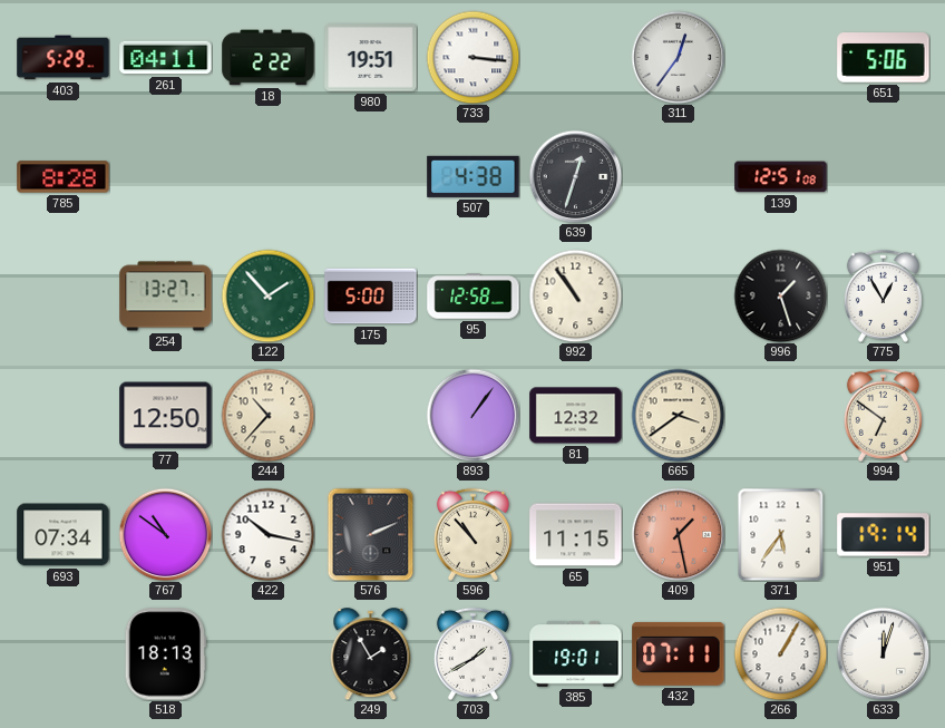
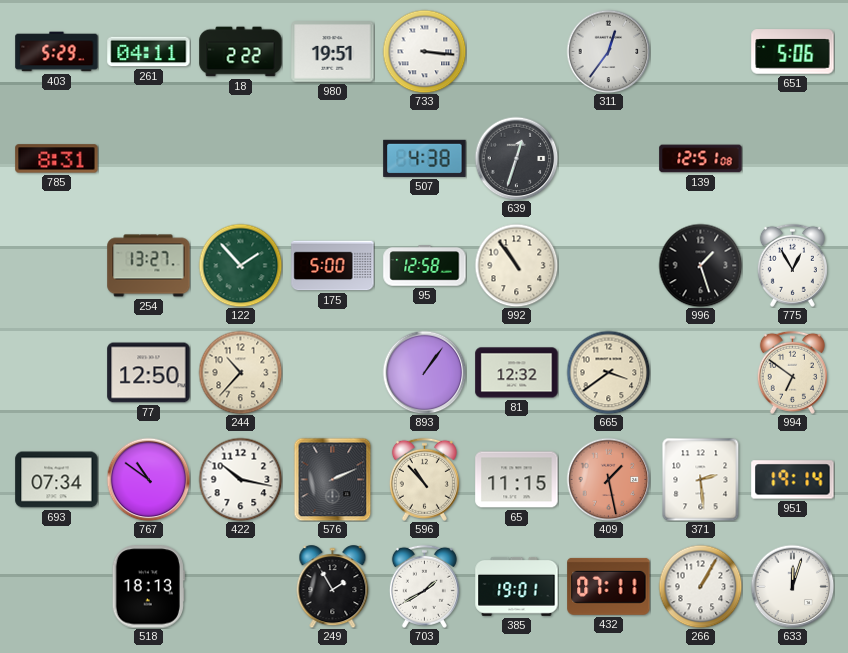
785: 8:28 -> 8:31 (57, 159)
371: 5:36 -> 2:29 (701, 479)
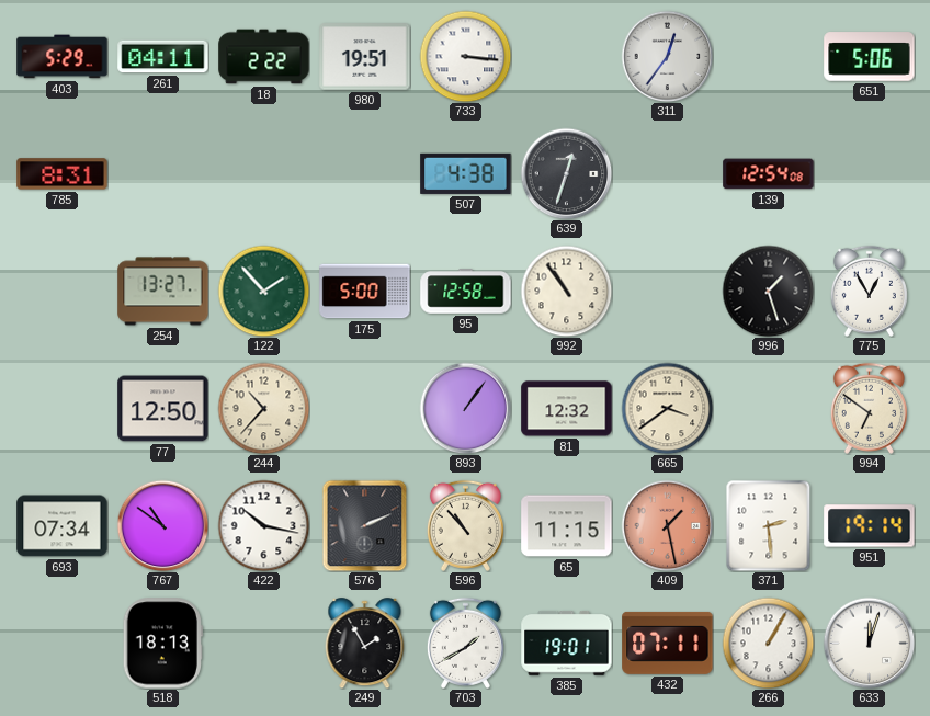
139: 12:51 -> 12:54 (769, 174)
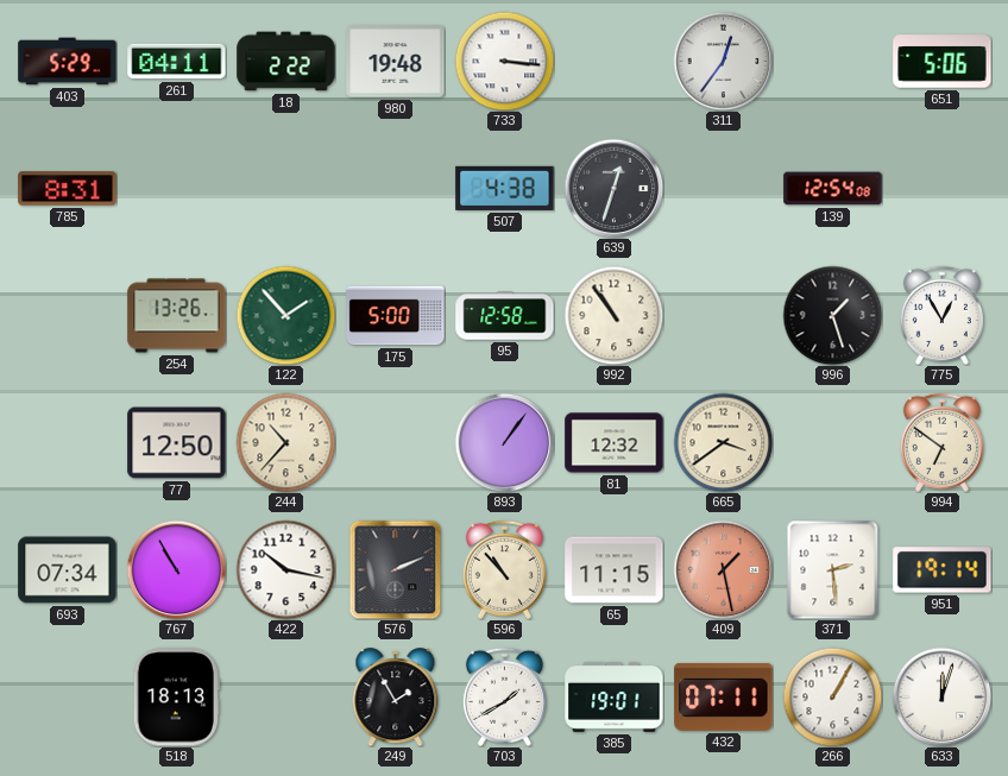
980: 19:51 -> 19:48 (396, 62)
254: 13:27 -> 13:26 (177, 316)
767: 10:51 -> 10:55 (176, 569)
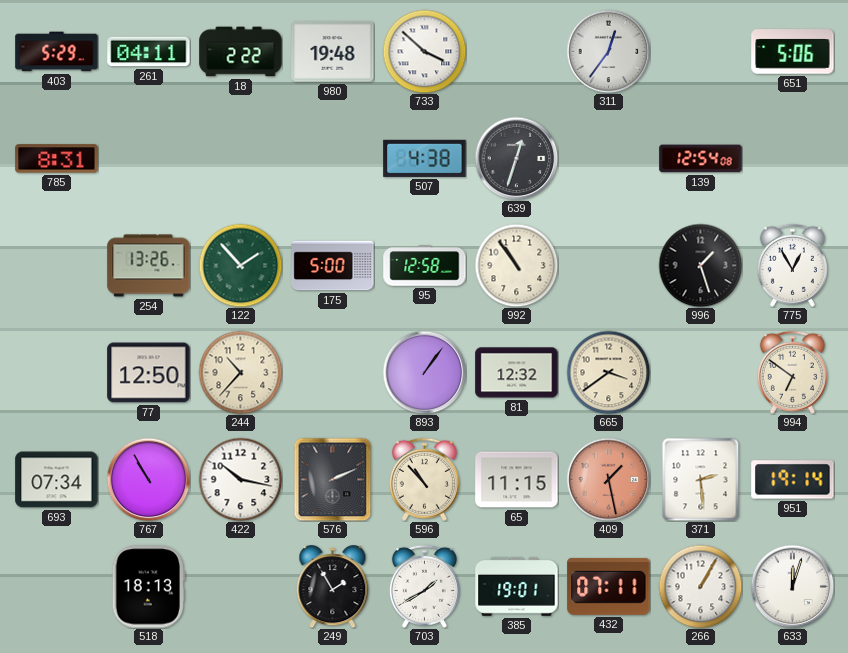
733: 3:16 -> 3:52 (424, 51)
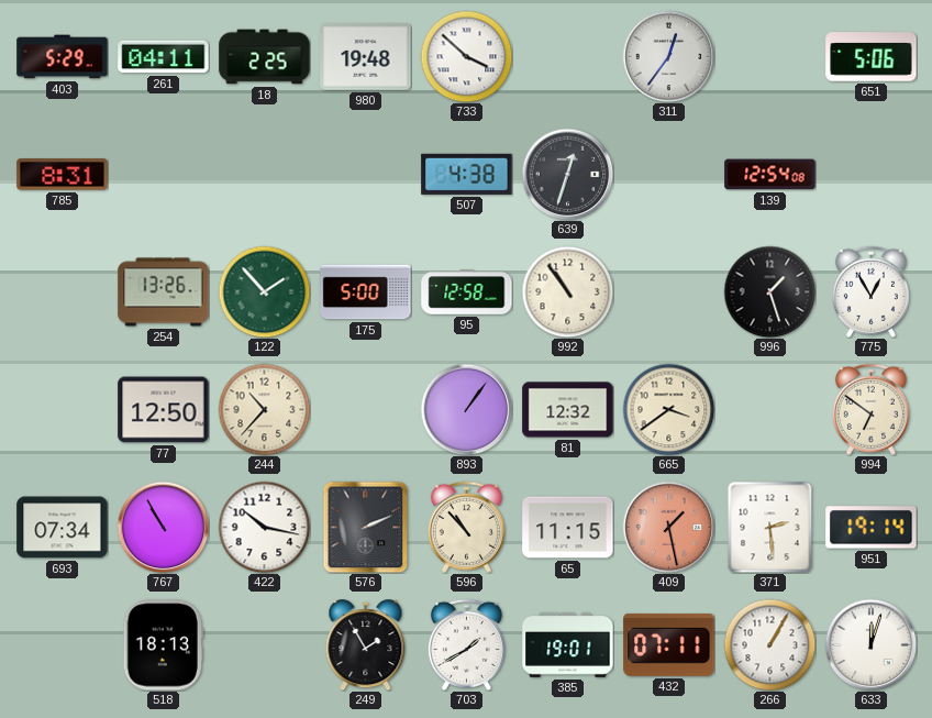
18: 2:22 -> 2:25 (265, 57)
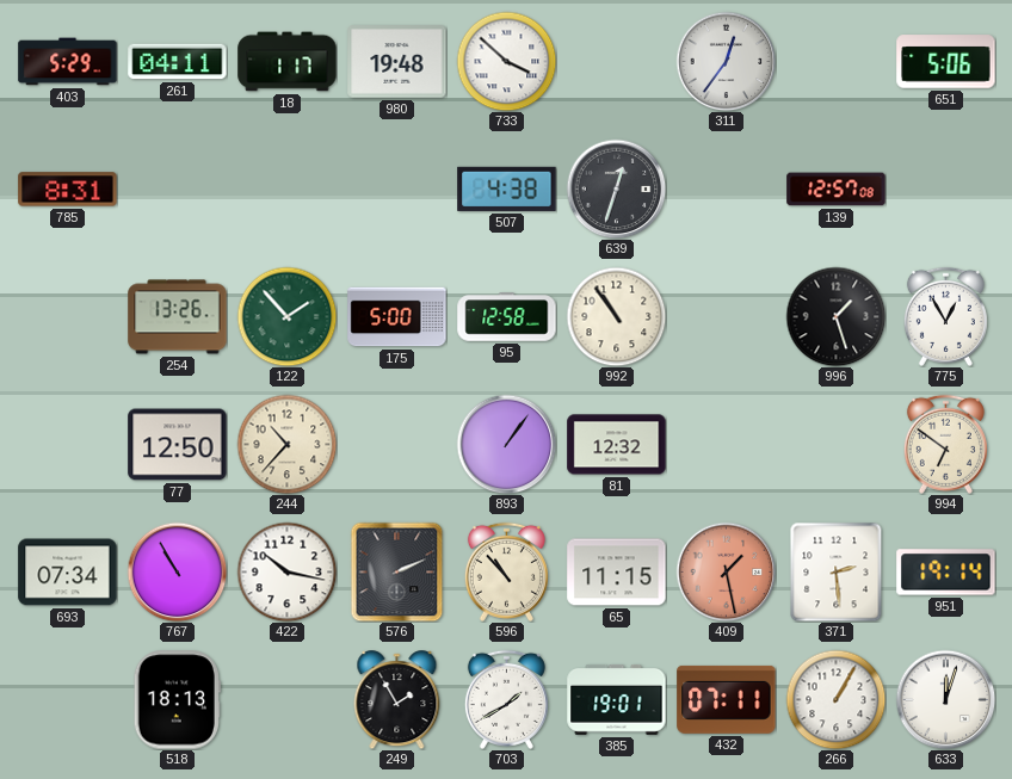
18: 2:25 -> 1:17 (288, 62)
139: 12:54 -> 12:57 (837, 190)
665: 3:39 -> none (668, 409)
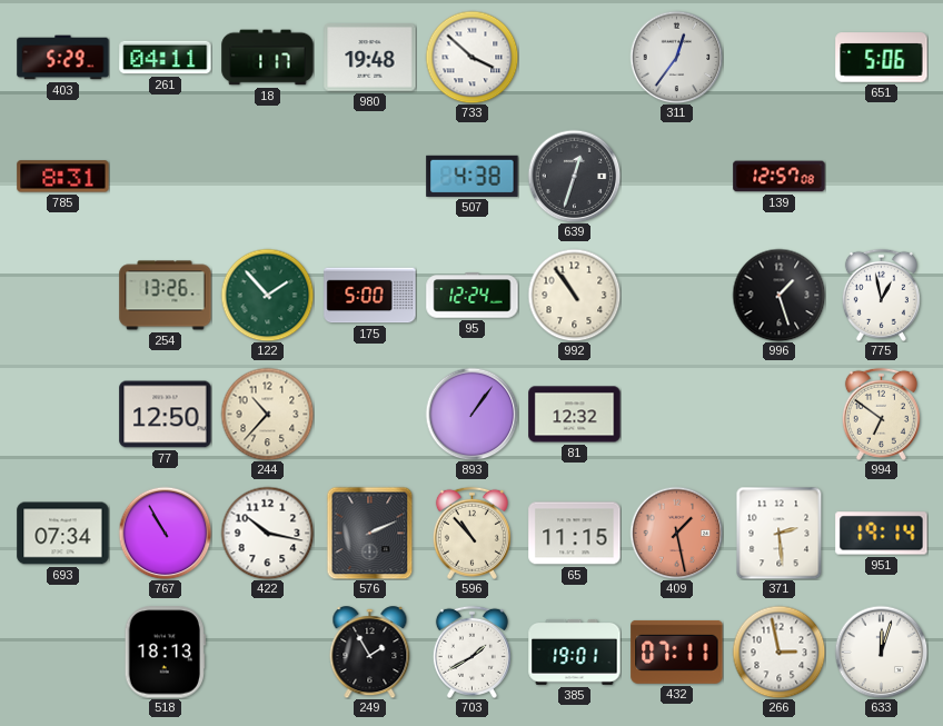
95: 12:58 -> 12:24 (473, 296)
775: 12:55 -> 12:58 (881, 295)
266: 1:05 -> 2:58 (778, 652)
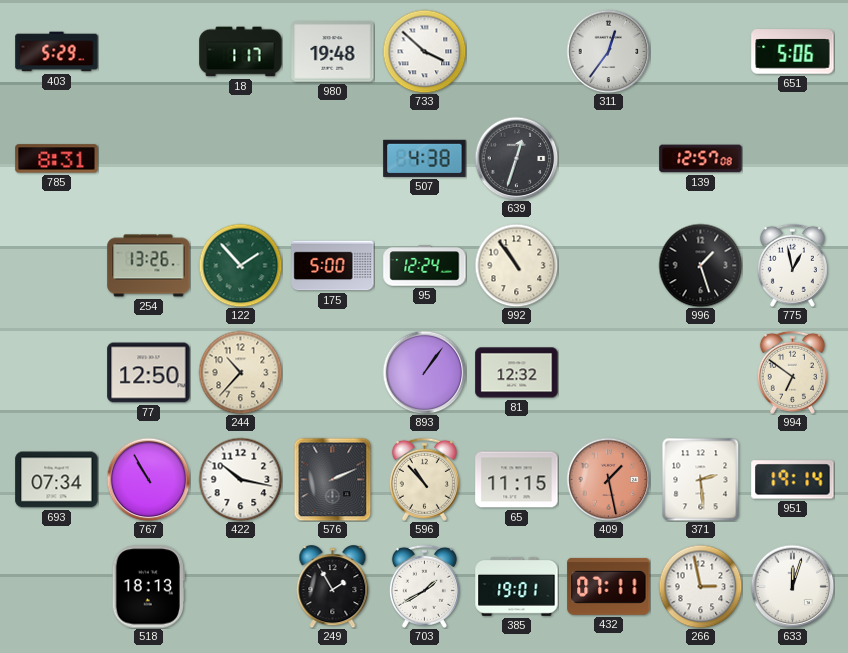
261: 04:11 -> none (166, 58)
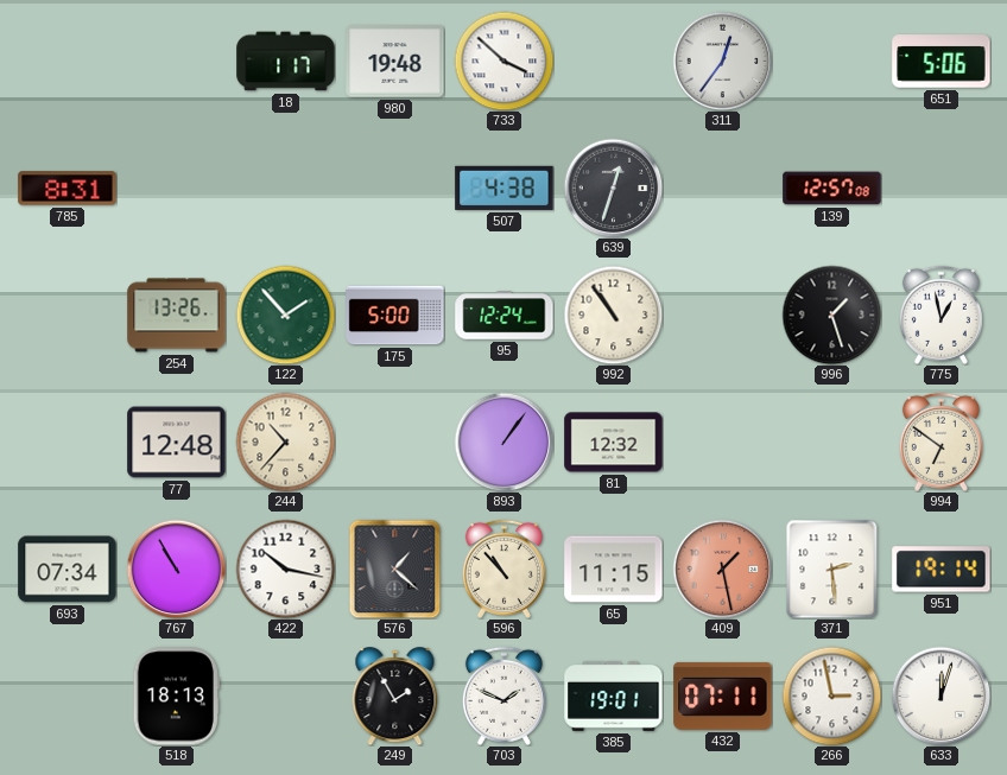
403: 5:29 -> none (57, 52)
77: 12:50 -> 12:48 (177, 443)
576: 2:11 -> 1:22 (395, 568)
703: 1:40 -> 1:49 (503, 695)
